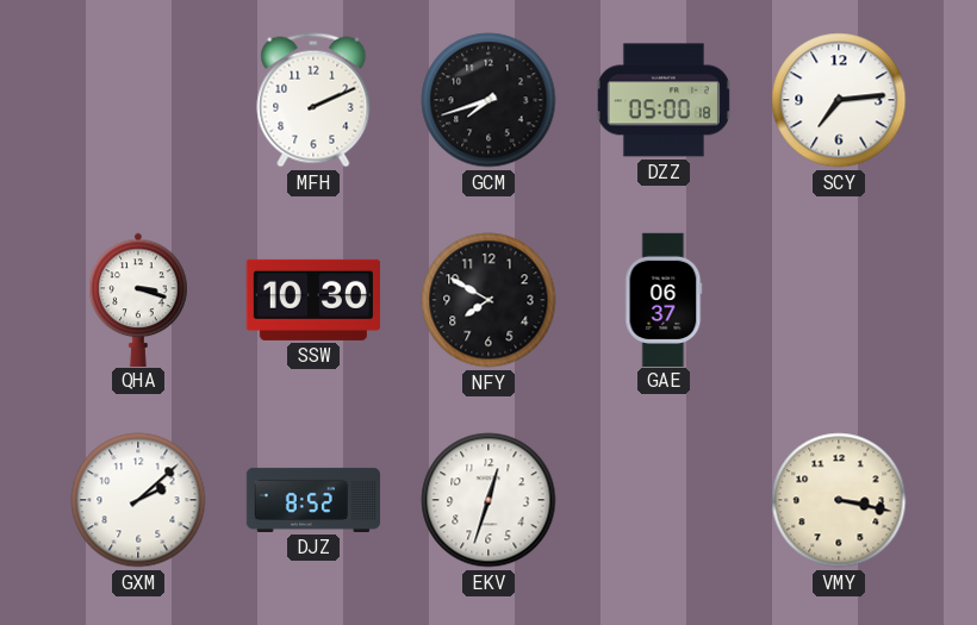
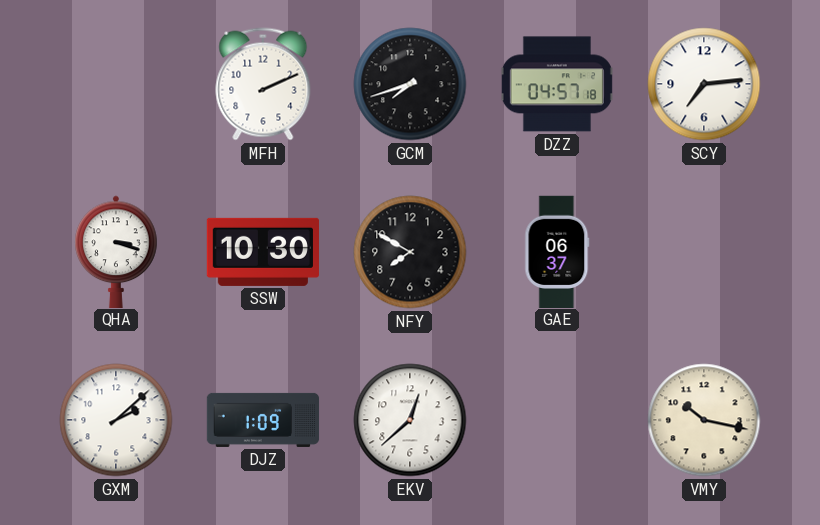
DZZ: 05:00 -> 04:57 (557, 84)
DJZ: 8:52 -> 1:09 (263, 420)
EKV: 12:33 -> 12:38 (410, 420)
VMY: 3:17 -> 10:17 (704, 420)
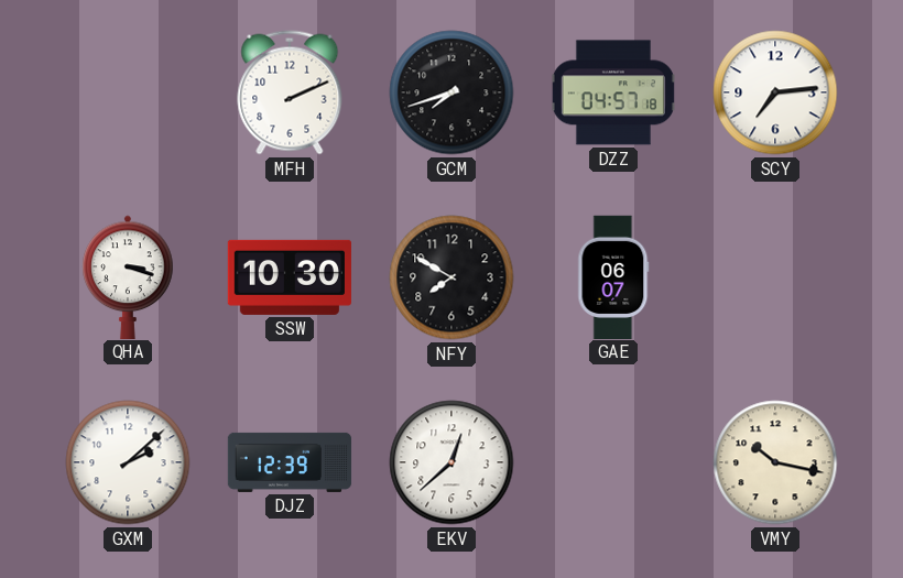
GAE: 06:37 -> 06:07 (613, 276)
DJZ: 1:09 -> 12:39 (290, 462)
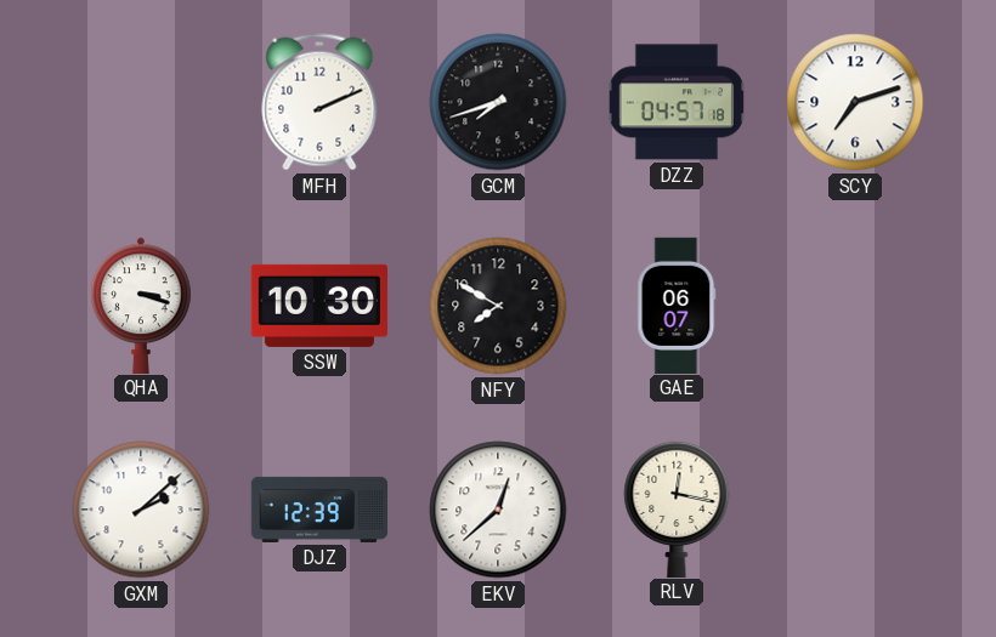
SCY: 7:14 -> 7:12 (855, 102)
RLV: none -> 12:17 (677, 508)
VMY: 10:17 -> none (775, 462)
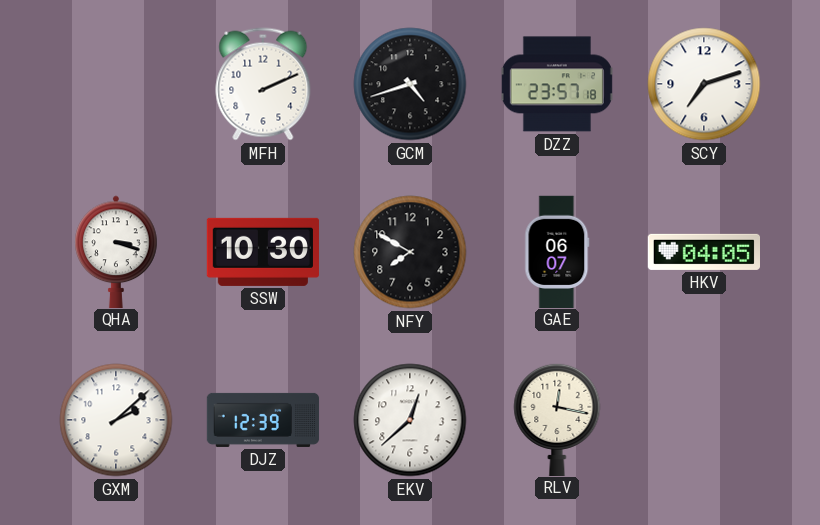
GCM: 7:42 -> 4:42 (410, 84)
DZZ: 04:57 -> 23:57 (557, 84)
HKV: none -> 04:05 (703, 252)
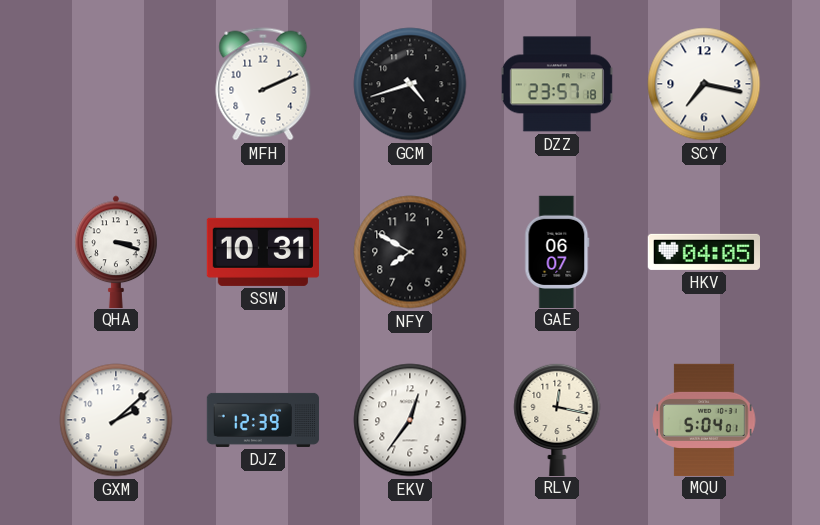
SCY: 7:12 -> 7:17 (704, 84)
SSW: 10:30 -> 10:31 (263, 252)
EKV: 12:38 -> 12:36 (410, 420)
MQU: none -> 5:04 (704, 419)
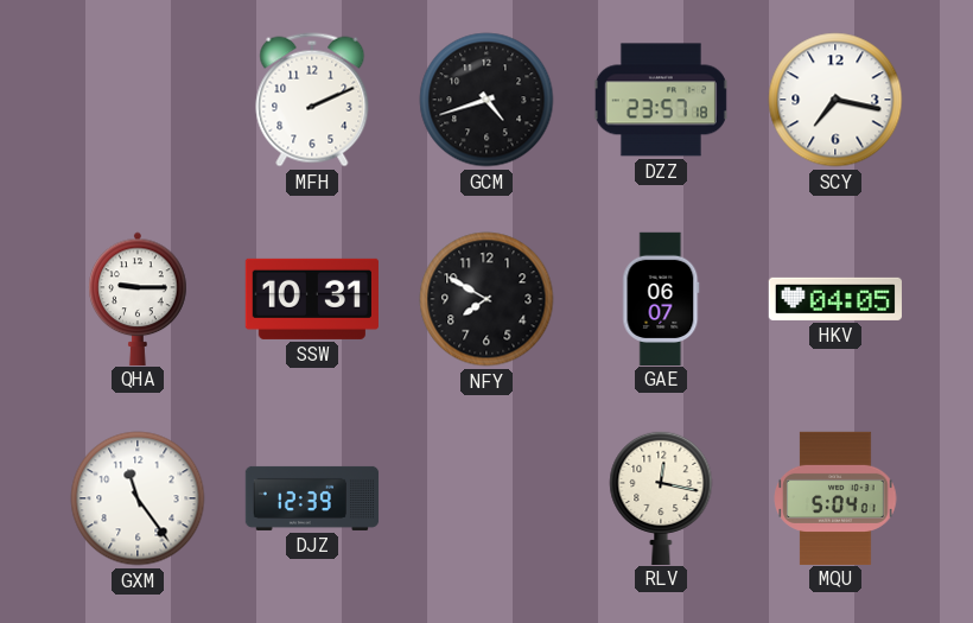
QHA: 3:18 -> 9:15 (138, 298)
GXM: 2:08 -> 11:24 (138, 498)
EKV: 12:36 -> none (410, 420)
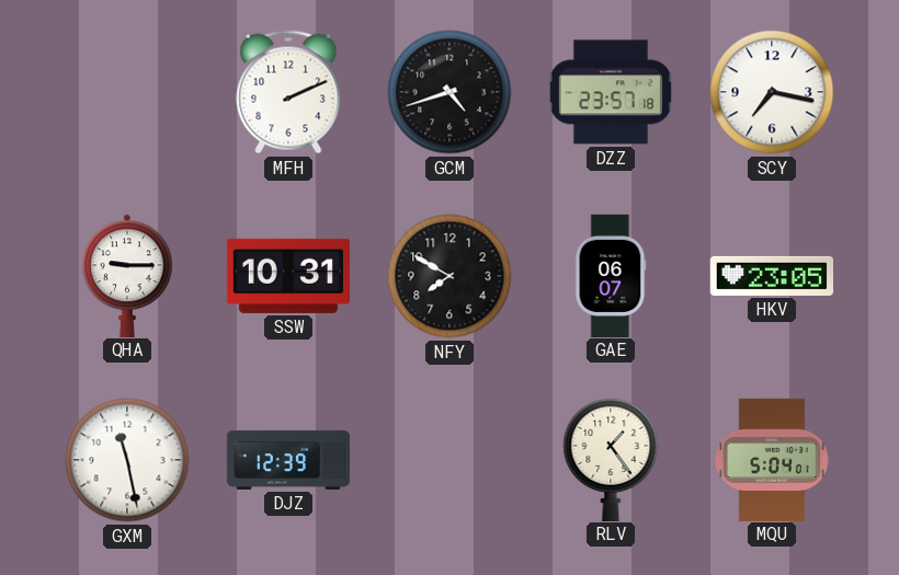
HKV: 04:05 -> 23:05 (771, 276)
GXM: 11:24 -> 11:28 (127, 460)
RLV: 12:17 -> 1:24 (611, 459)
